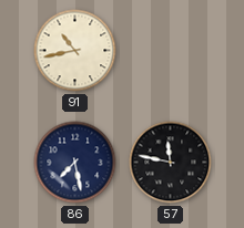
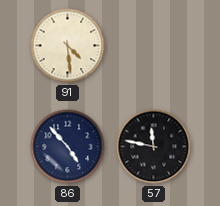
91: 10:43 -> 4:29 (68, 46)
86: 7:28 -> 4:53 (68, 147)
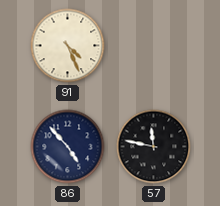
91: 4:29 -> 4:26 (68, 46)
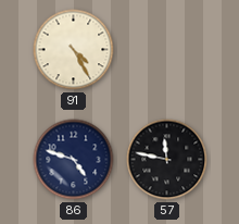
91: 4:26 -> 4:25 (74, 50)
86: 4:53 -> 4:48 (74, 160)
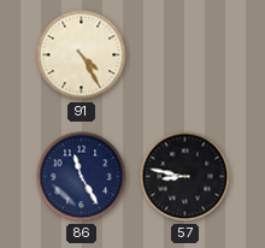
86: 4:48 -> 11:25 (82, 177)
57: 11:47 -> 8:47 (185, 177)
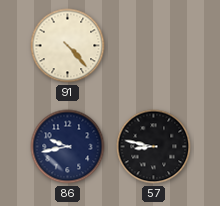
91: 4:25 -> 4:23 (68, 46)
86: 11:25 -> 9:43 (68, 147)
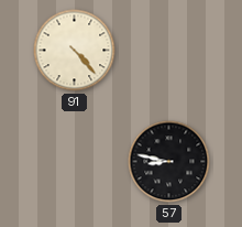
86: 9:43 -> none (68, 147)
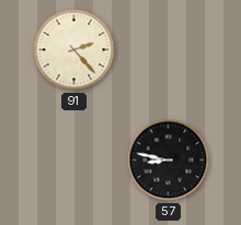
91: 4:23 -> 2:23 (74, 50)
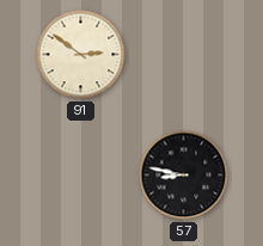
91: 2:23 -> 2:51 (81, 55)
